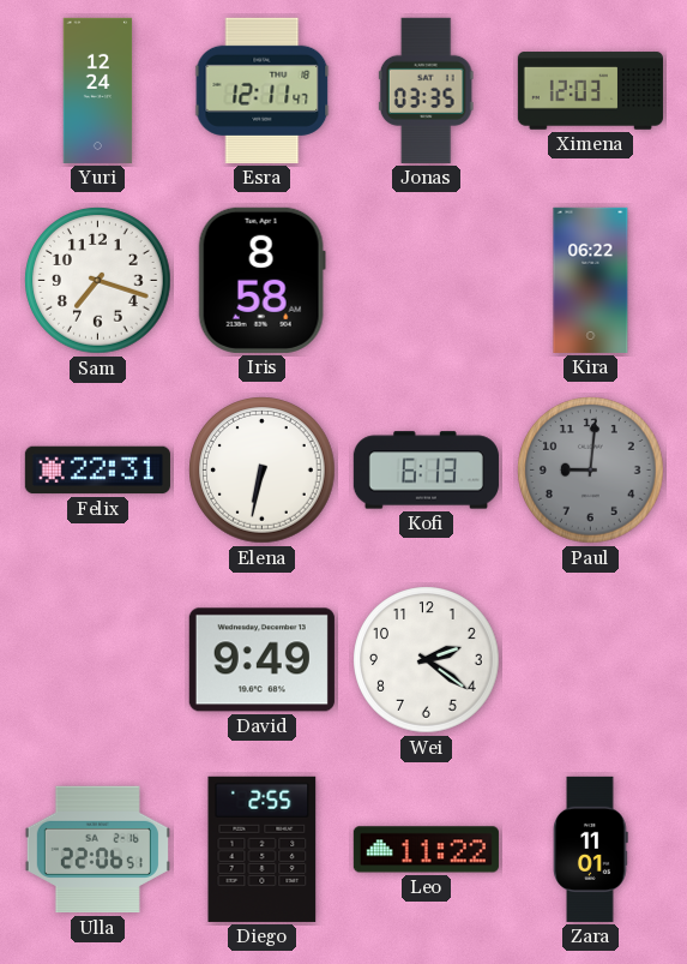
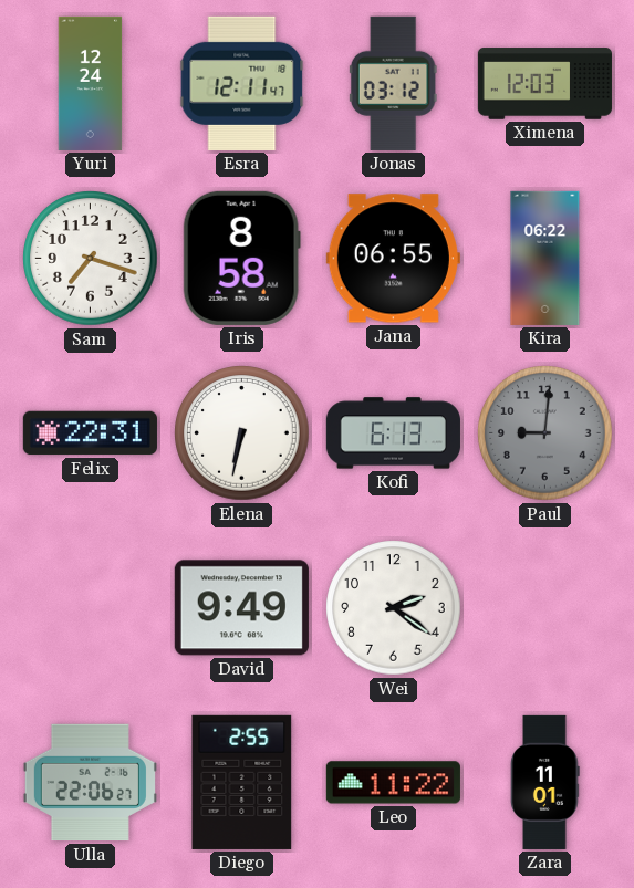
Jonas: 03:35 -> 03:12 (393, 83)
Jana: none -> 06:55 (393, 259)
Ulla: 22:06:51 -> 22:06:27 (90, 783)
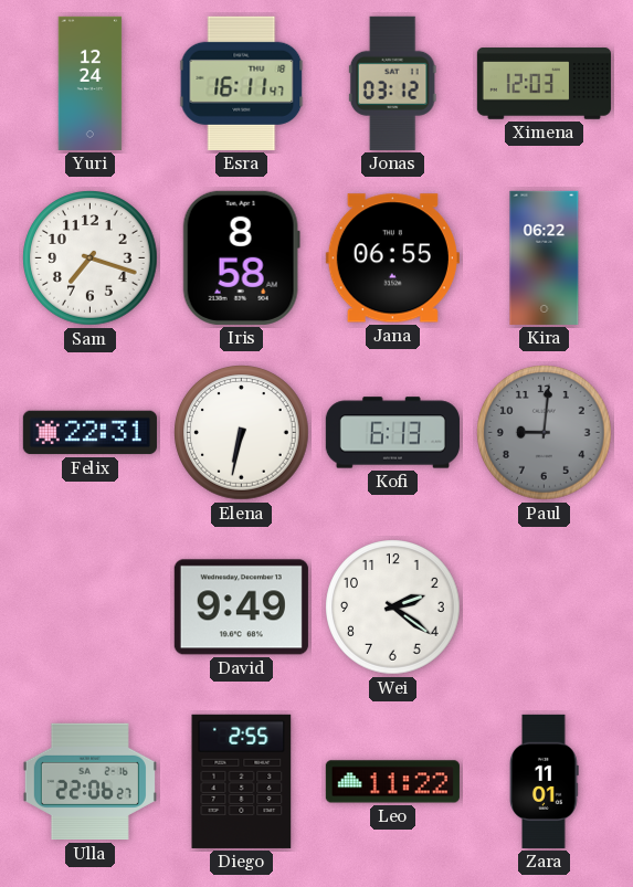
Esra: 12:11 -> 16:11 (242, 83)
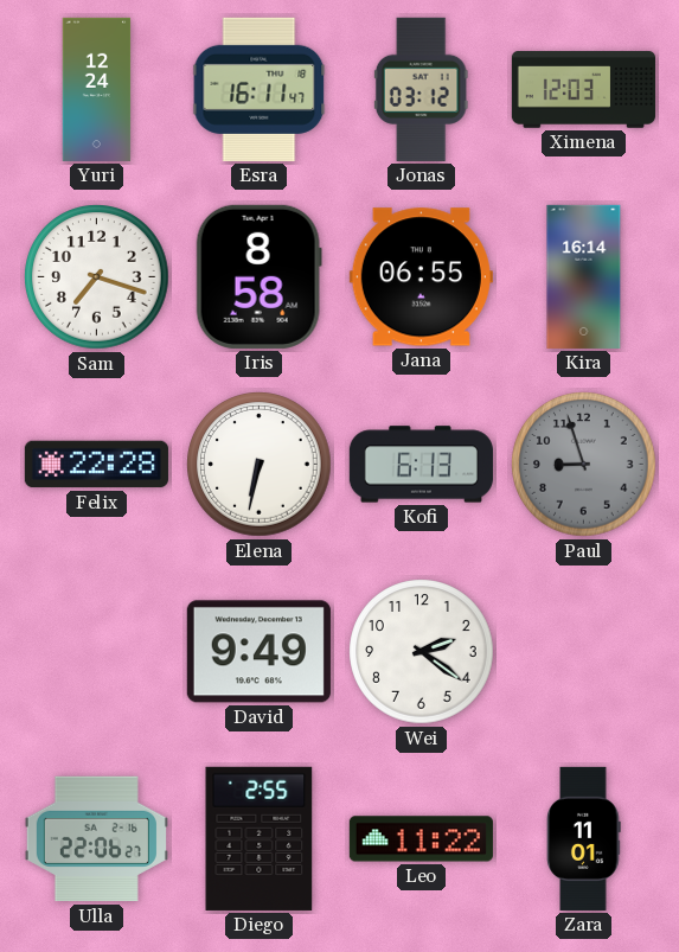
Kira: 06:22 -> 16:14 (584, 276)
Felix: 22:31 -> 22:28 (96, 465)
Paul: 9:01 -> 8:57 (584, 465)
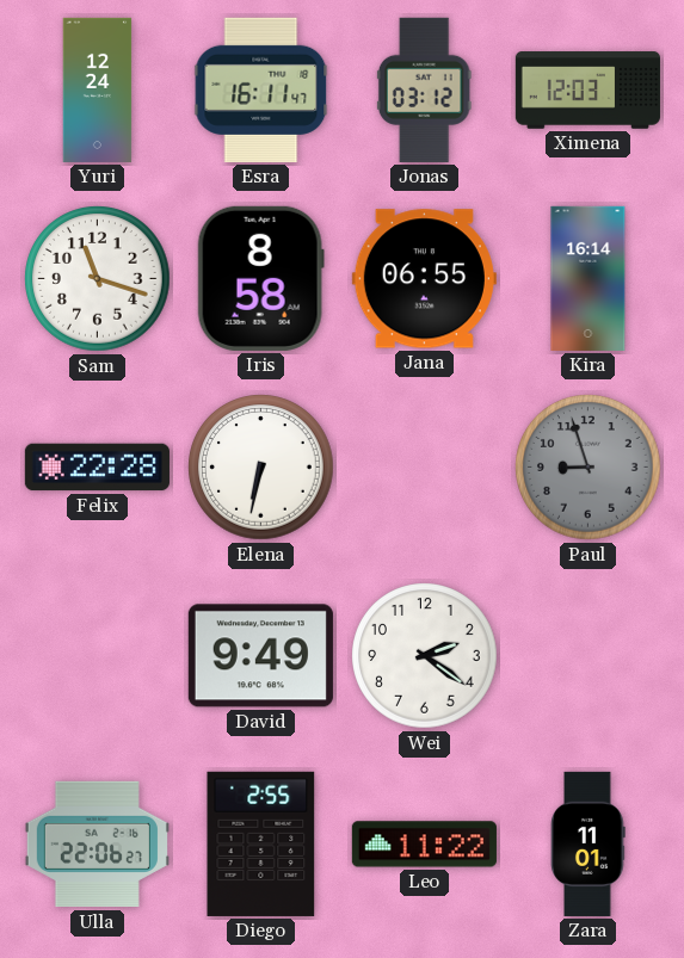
Sam: 7:18 -> 11:18 (98, 279)
Kofi: 6:13 -> none (421, 465)
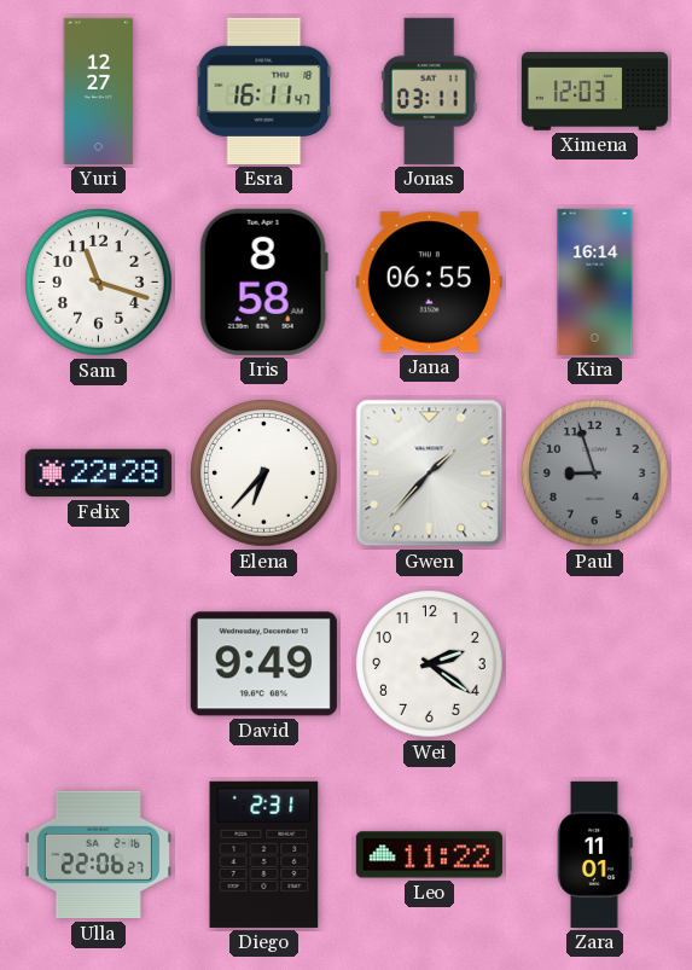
Yuri: 12:24 -> 12:27 (99, 91)
Jonas: 03:12 -> 03:11 (429, 91)
Elena: 6:32 -> 6:37 (264, 474)
Gwen: none -> 1:37 (430, 474)
Diego: 2:55 -> 2:31 (264, 854)
